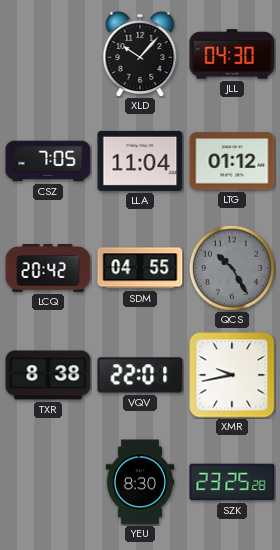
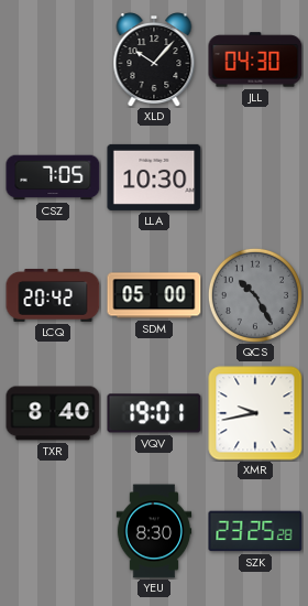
LLA: 11:04 -> 10:30 (154, 177)
LTG: 01:12 -> none (232, 161)
SDM: 04:55 -> 05:00 (154, 295)
TXR: 8:38 -> 8:40 (53, 413)
VQV: 22:01 -> 19:01 (154, 413)
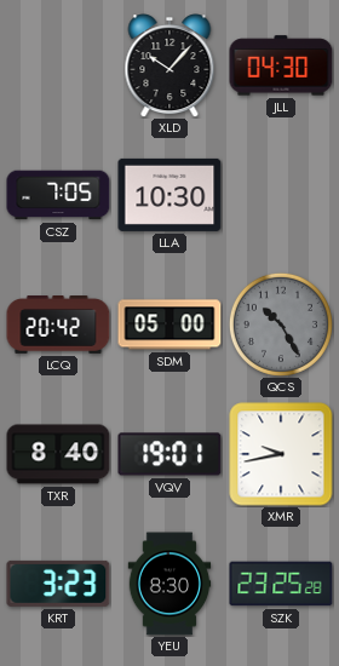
KRT: none -> 3:23 (58, 584)
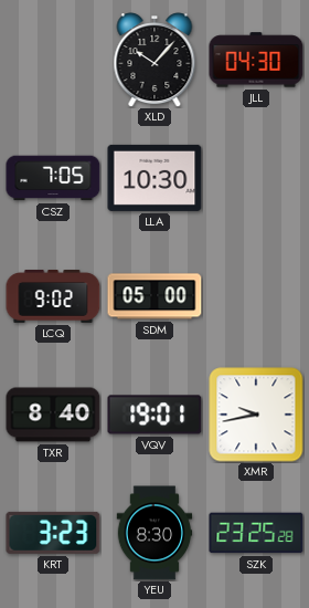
LCQ: 20:42 -> 9:02 (53, 297)
QCS: 10:25 -> none (281, 325)
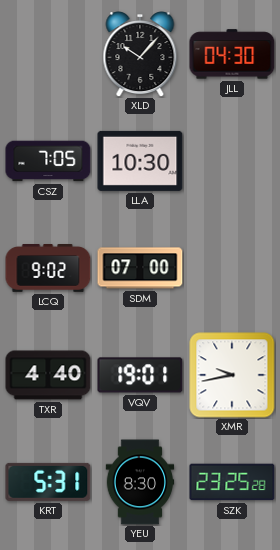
SDM: 05:00 -> 07:00 (140, 268)
TXR: 8:40 -> 4:40 (48, 375)
KRT: 3:23 -> 5:31 (48, 482)
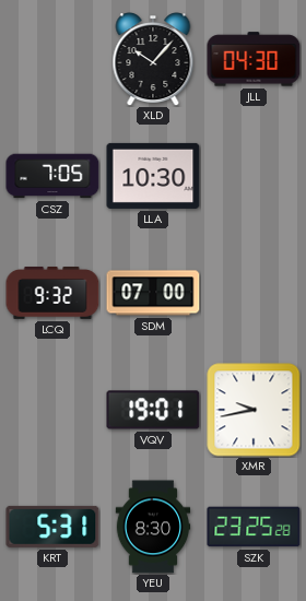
LCQ: 9:02 -> 9:32 (52, 294)
TXR: 4:40 -> none (48, 375)
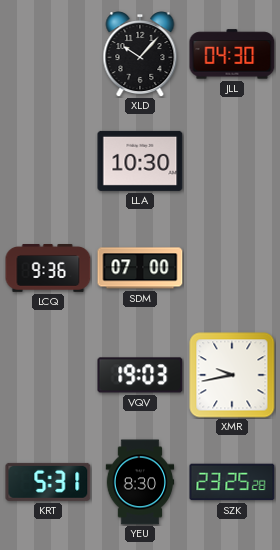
CSZ: 7:05 -> none (52, 176)
LCQ: 9:32 -> 9:36 (48, 269)
VQV: 19:01 -> 19:03 (140, 375)
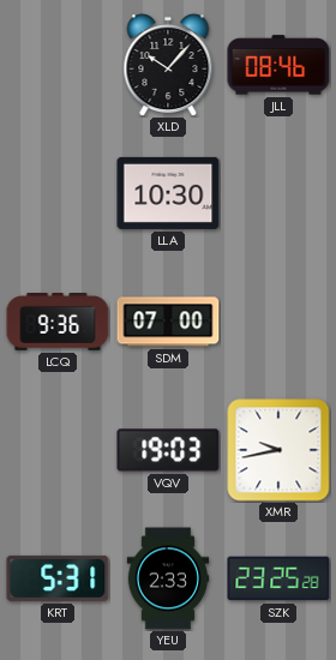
JLL: 04:30 -> 08:46 (278, 65)
YEU: 8:30 -> 2:33 (168, 578)
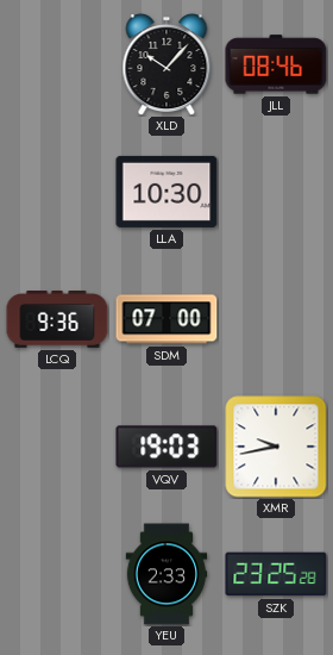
KRT: 5:31 -> none (58, 578)
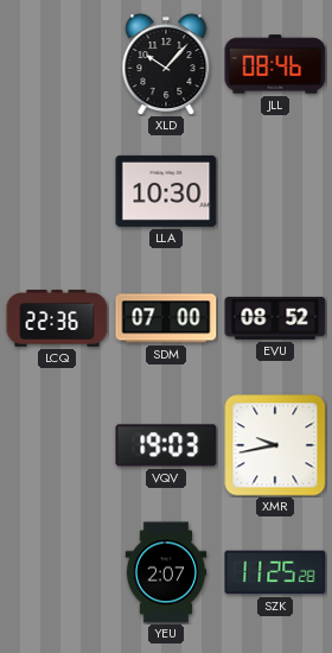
LCQ: 9:36 -> 22:36 (57, 319)
EVU: none -> 08:52 (275, 318)
YEU: 2:33 -> 2:07 (166, 572)
SZK: 23:25 -> 11:25 (275, 572)
